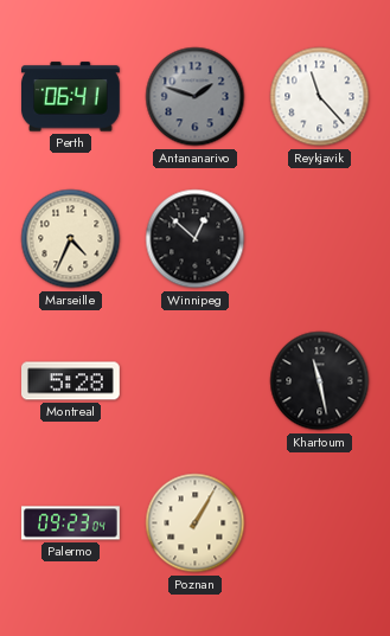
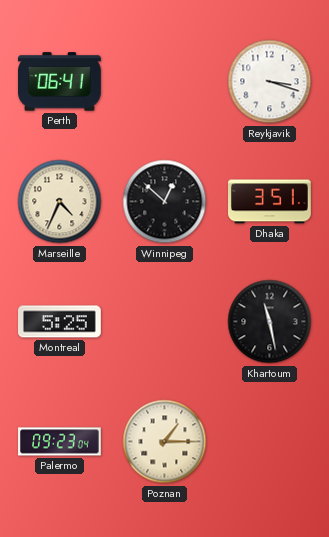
Antananarivo: 1:48 -> none (196, 97)
Reykjavik: 11:23 -> 3:18 (270, 82)
Dhaka: none -> 3:51 (270, 202)
Montreal: 5:28 -> 5:25 (60, 322)
Poznan: 1:05 -> 1:15 (165, 442)
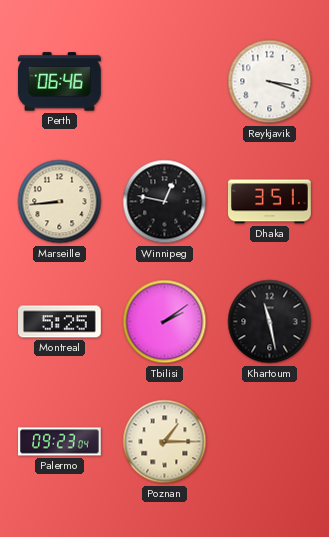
Perth: 06:41 -> 06:46 (60, 82)
Marseille: 4:34 -> 8:44 (60, 202)
Winnipeg: 12:52 -> 12:47 (165, 202)
Tbilisi: none -> 2:09 (165, 322)
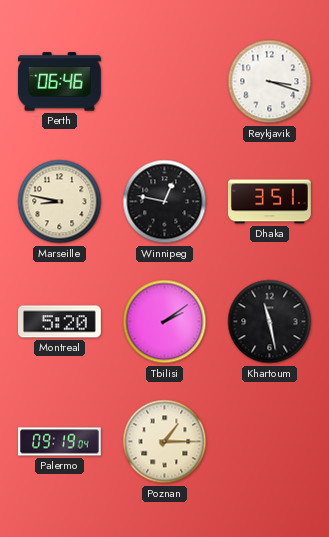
Marseille: 8:44 -> 8:47 (60, 202)
Montreal: 5:25 -> 5:20 (60, 322)
Palermo: 09:23 -> 09:19 (60, 442)
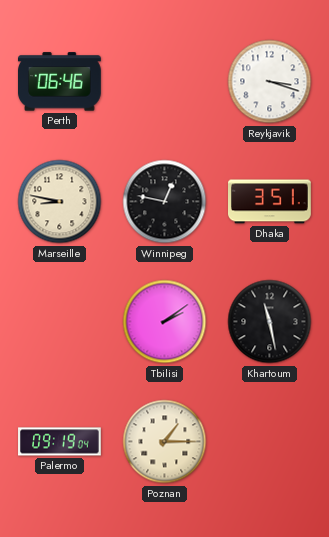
Montreal: 5:20 -> none (60, 322)
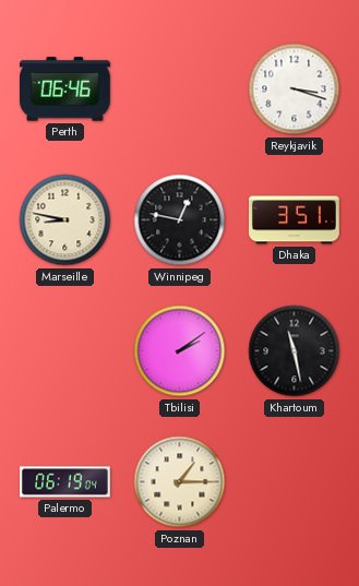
Palermo: 09:19 -> 06:19 (65, 482)
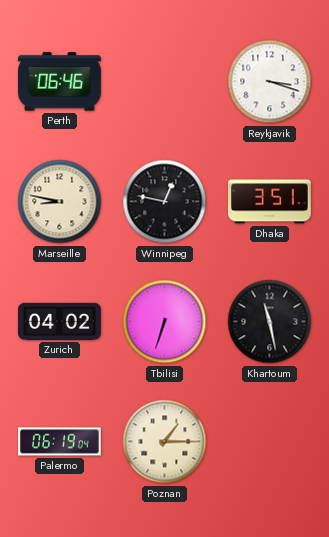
Zurich: none -> 04:02 (60, 321)
Tbilisi: 2:09 -> 6:33 (165, 322)
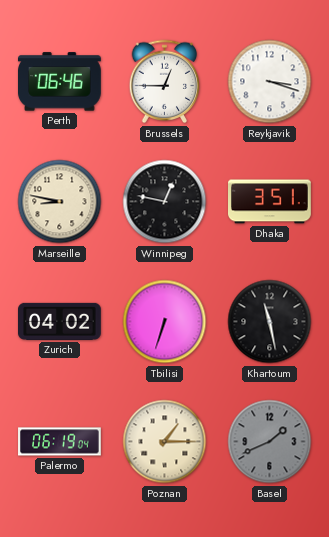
Brussels: none -> 12:45 (165, 82)
Basel: none -> 1:41 (270, 442)
